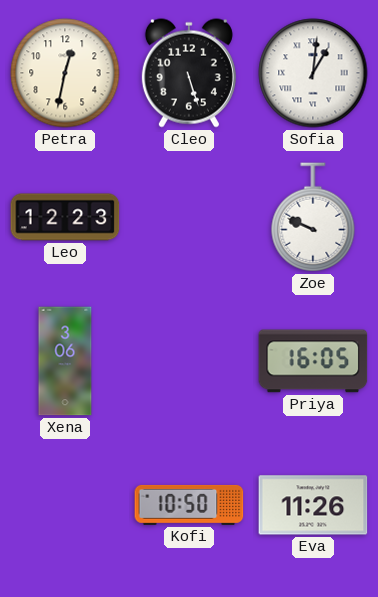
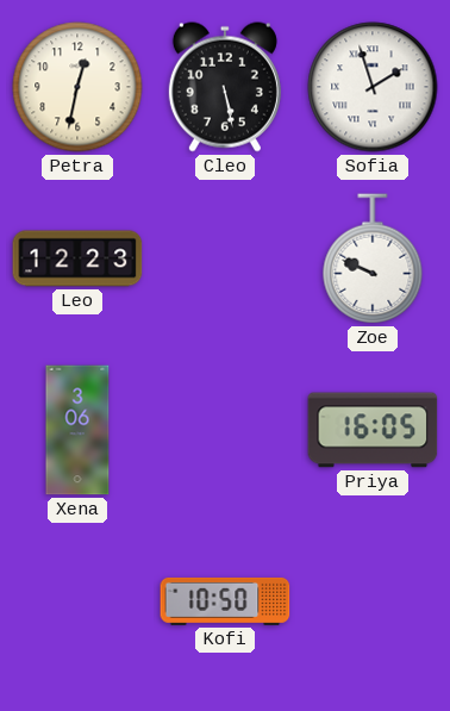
Cleo: 5:27 -> 5:28 (225, 87)
Sofia: 1:01 -> 1:57 (373, 87)
Eva: 11:26 -> none (313, 505)
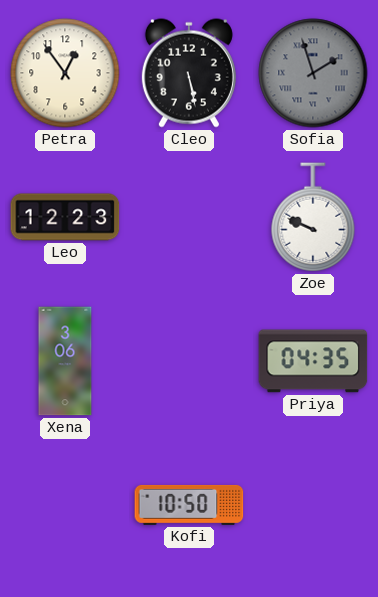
Petra: 12:32 -> 12:54 (65, 73)
Sofia dial: white -> grey (313, 73)
Priya: 16:05 -> 04:35 (313, 361)
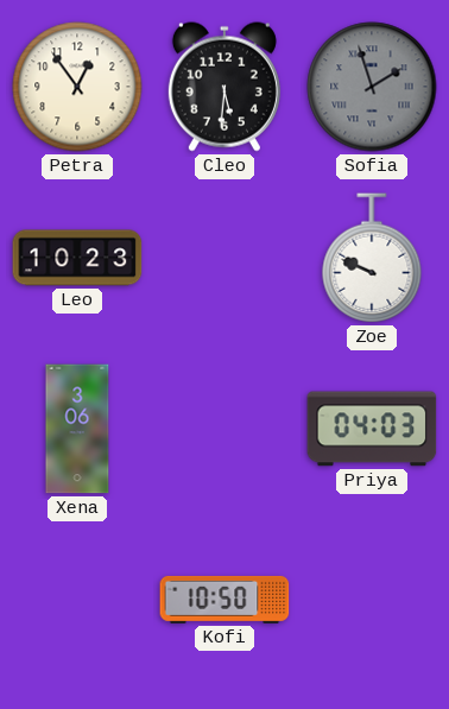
Cleo: 5:28 -> 5:31 (224, 87)
Leo: 12:23 -> 10:23 (77, 258)
Priya: 04:35 -> 04:03 (372, 429)
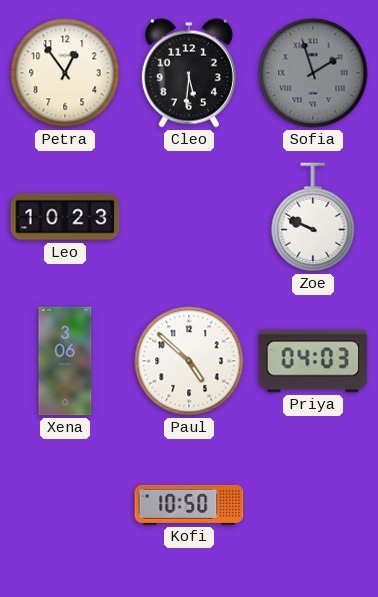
Paul: none -> 4:52 (189, 361)
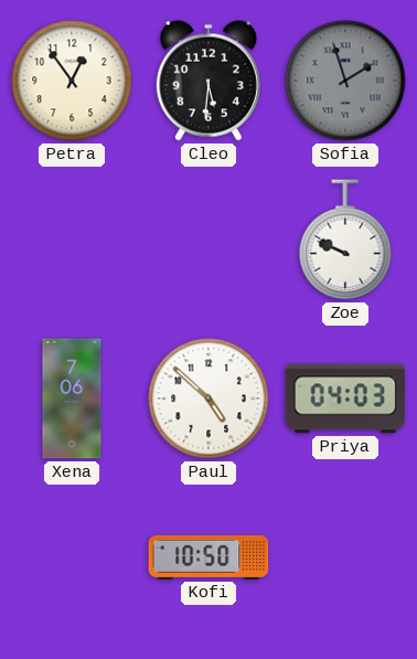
Leo: 10:23 -> none (65, 217)
Xena: 3:06 -> 7:06 (72, 398)
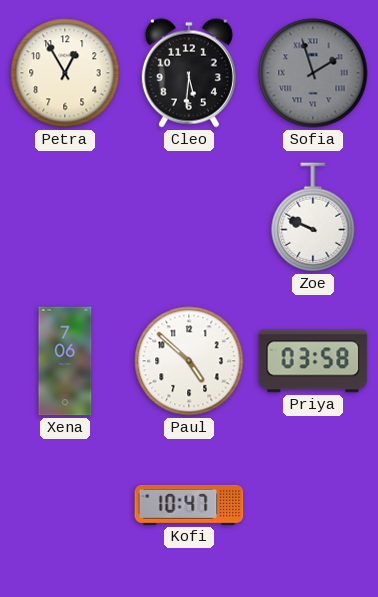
Petra: 12:54 -> 12:55 (65, 73)
Priya: 04:03 -> 03:58 (313, 361)
Kofi: 10:50 -> 10:47 (189, 505)
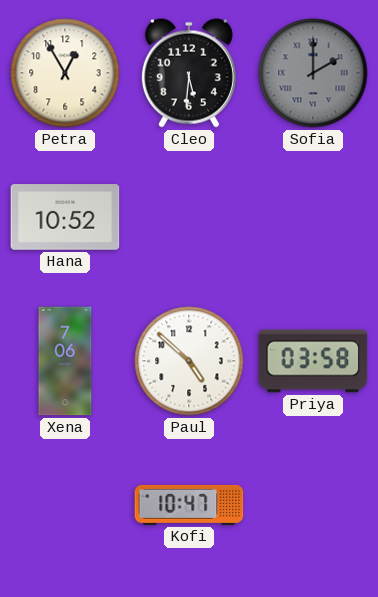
Sofia: 1:57 -> 2:00 (313, 73)
Hana: none -> 10:52 (65, 217)
Zoe: 9:49 -> none (313, 217)
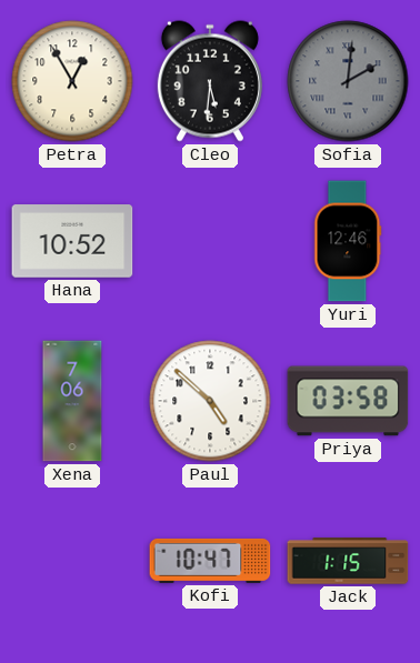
Sofia: 2:00 -> 2:01 (348, 81)
Yuri: none -> 12:46 (348, 241)
Jack: none -> 1:15 (348, 561)
